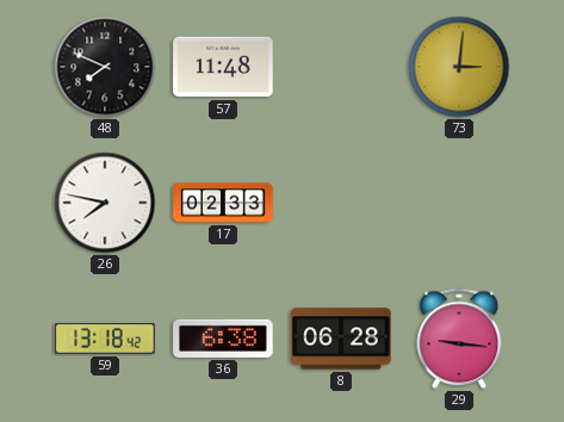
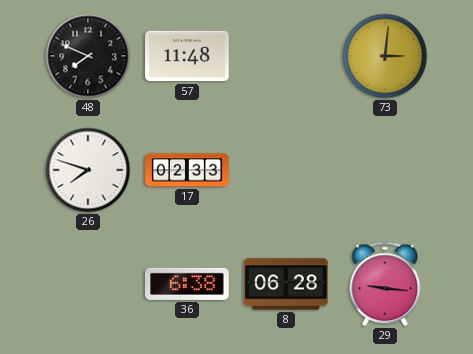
26: 7:47 -> 7:48 (88, 170)
59: 13:18 -> none (105, 339)
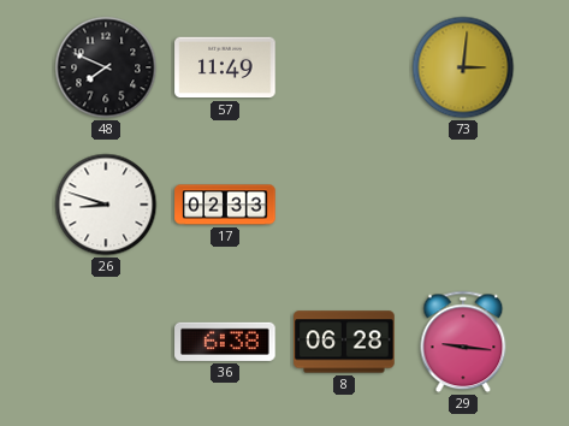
57: 11:48 -> 11:49 (225, 67)
26: 7:48 -> 8:48 (106, 205)
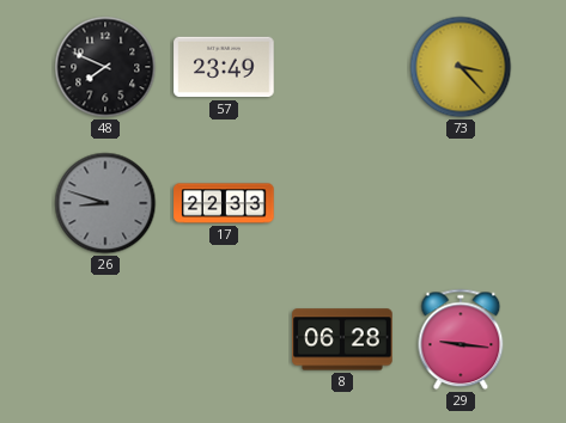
57: 11:49 -> 23:49 (224, 67)
73: 3:01 -> 3:23 (461, 67)
26 dial: white -> grey (105, 203)
17: 02:33 -> 22:33 (224, 203)
36: 6:38 -> none (225, 342)
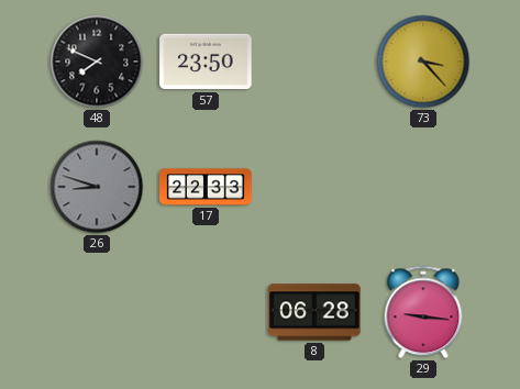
57: 23:49 -> 23:50 (206, 62)
